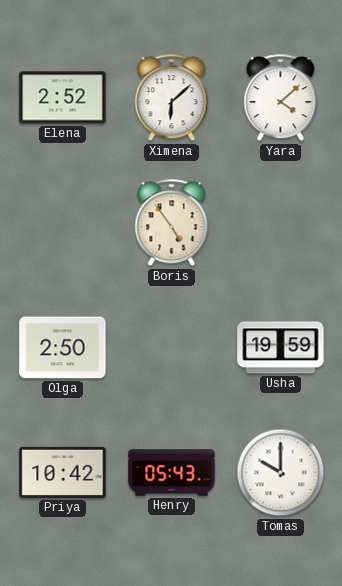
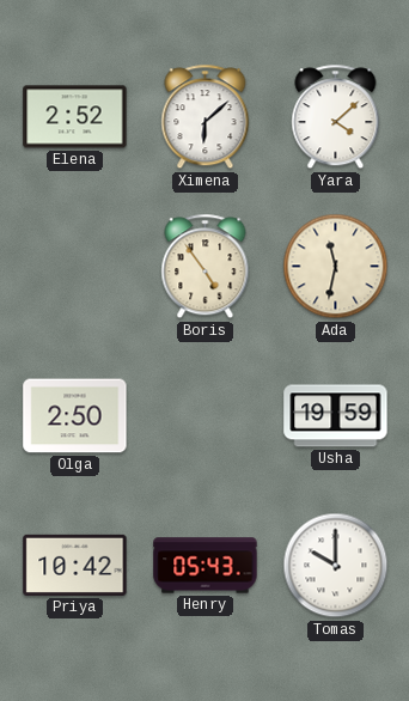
Ada: none -> 11:32 (336, 267)
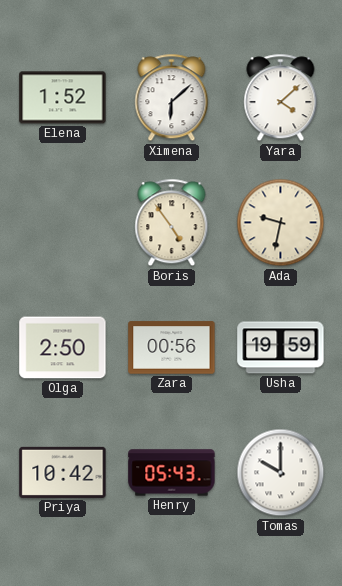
Elena: 2:52 -> 1:52 (63, 98)
Ada: 11:32 -> 9:32 (281, 223)
Zara: none -> 00:56 (172, 348)
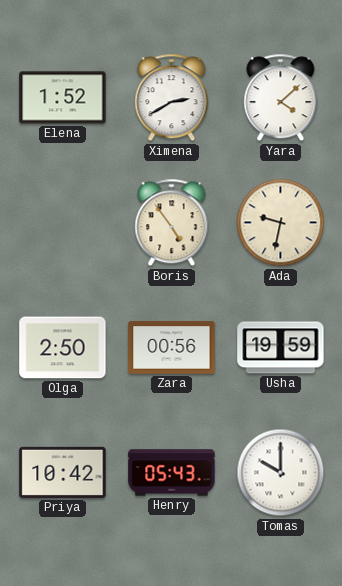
Ximena: 6:08 -> 2:40 (172, 98)
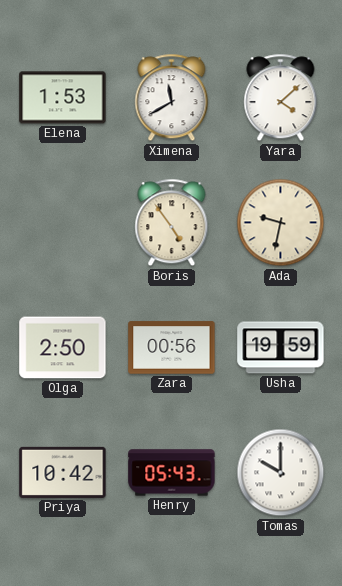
Elena: 1:52 -> 1:53 (63, 98)
Ximena: 2:40 -> 11:40 (172, 98)
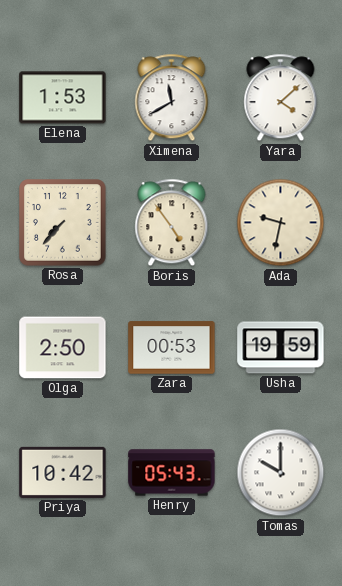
Rosa: none -> 7:37 (63, 223)
Zara: 00:56 -> 00:53 (172, 348)
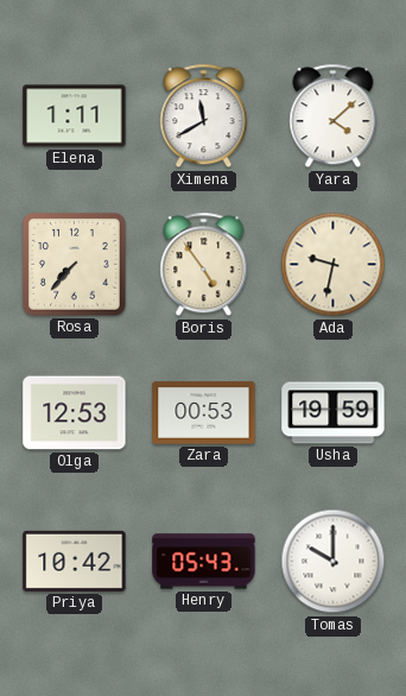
Elena: 1:53 -> 1:11 (75, 116)
Olga: 2:50 -> 12:53 (75, 413)
